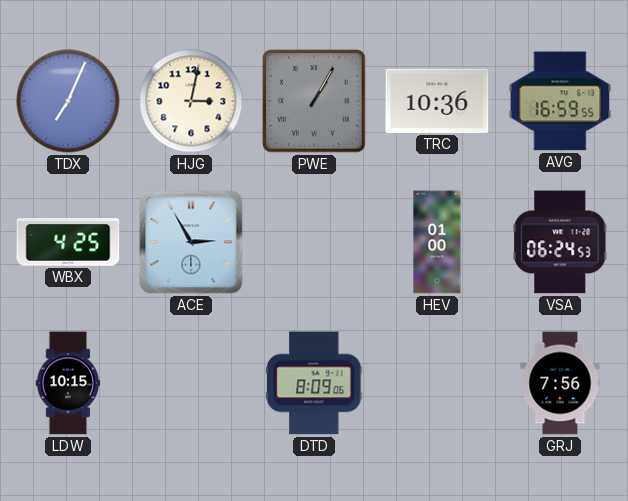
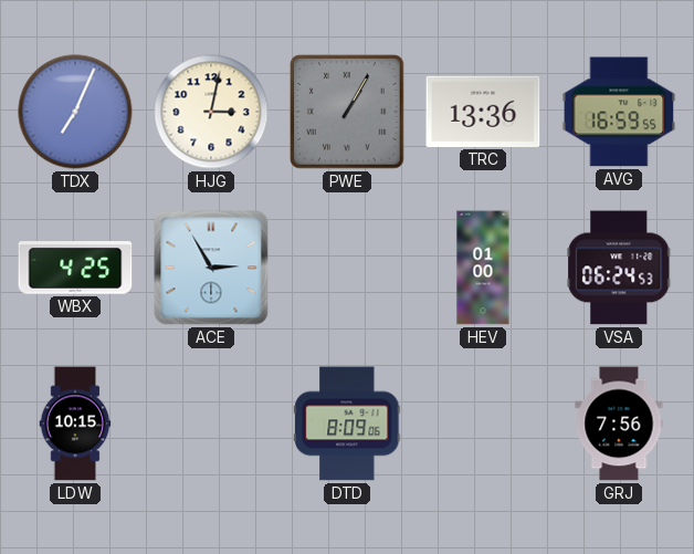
TRC: 10:36 -> 13:36 (483, 112)
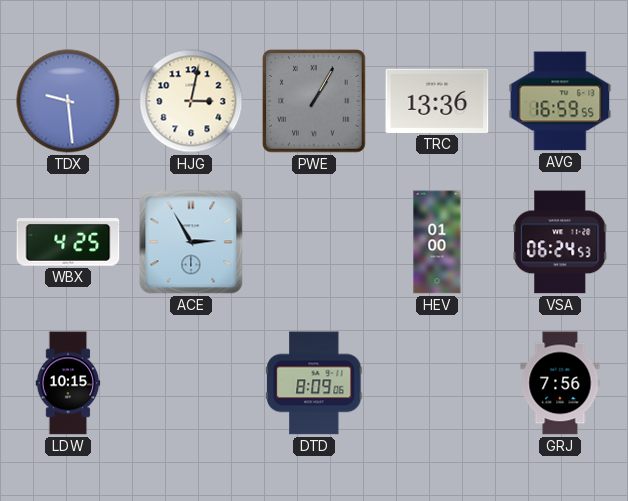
TDX: 7:04 -> 9:29 (68, 101)
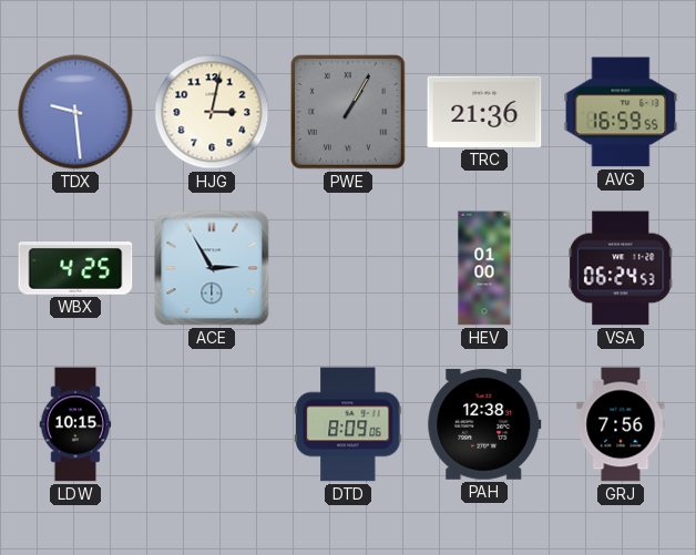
TRC: 13:36 -> 21:36 (484, 112)
PAH: none -> 12:38 (484, 425)
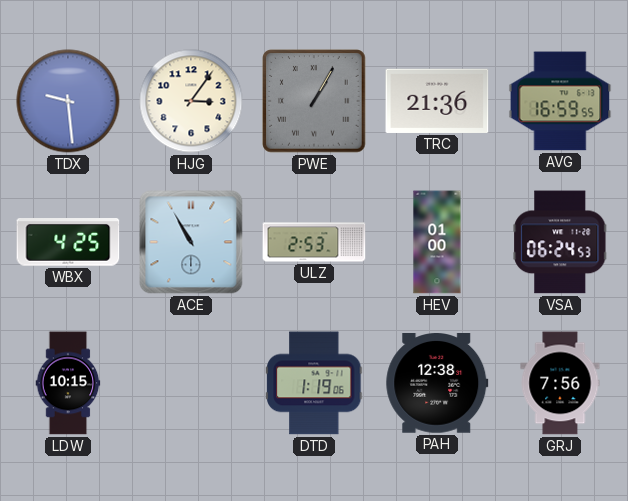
HJG: 3:02 -> 3:06 (191, 101)
ACE: 2:55 -> 10:55 (191, 242)
ULZ: none -> 2:53 (314, 242)
DTD: 8:09 -> 1:19 (314, 383)
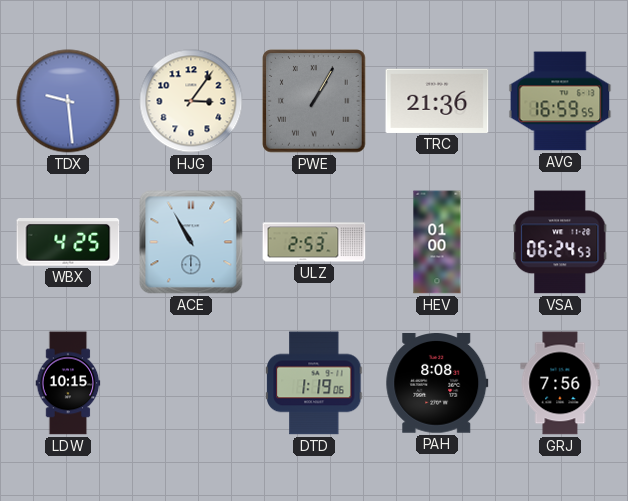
PAH: 12:38 -> 8:08 (437, 384)
